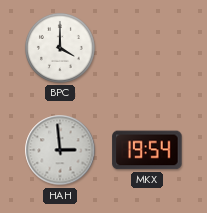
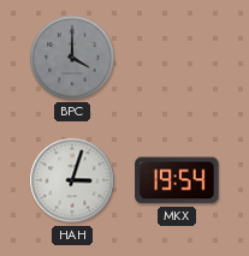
BPC dial: white -> grey (72, 58)
HAH: 2:59 -> 3:03 (72, 180)
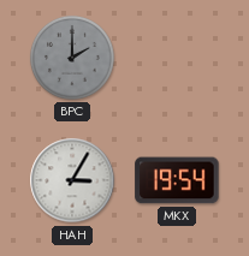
BPC: 4:00 -> 2:00 (72, 58)
HAH: 3:03 -> 3:05 (72, 180)
